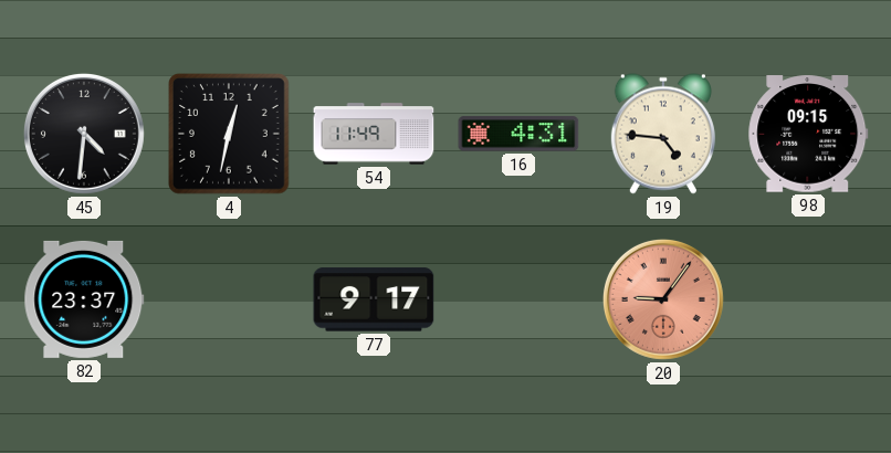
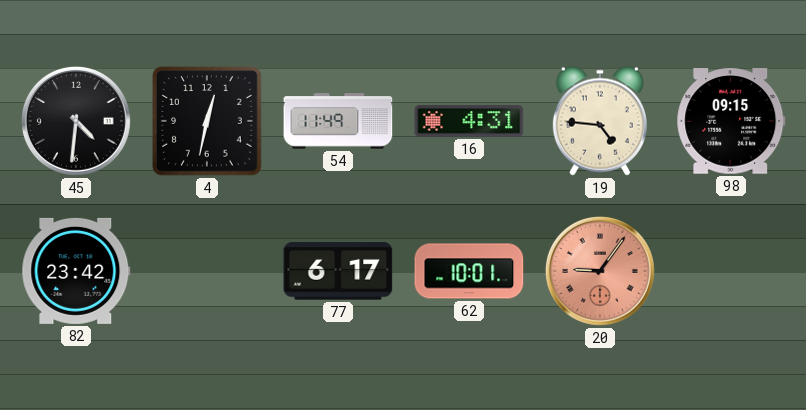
82: 23:37 -> 23:42 (76, 271)
77: 9:17 -> 6:17 (338, 271)
62: none -> 10:01 (469, 271)
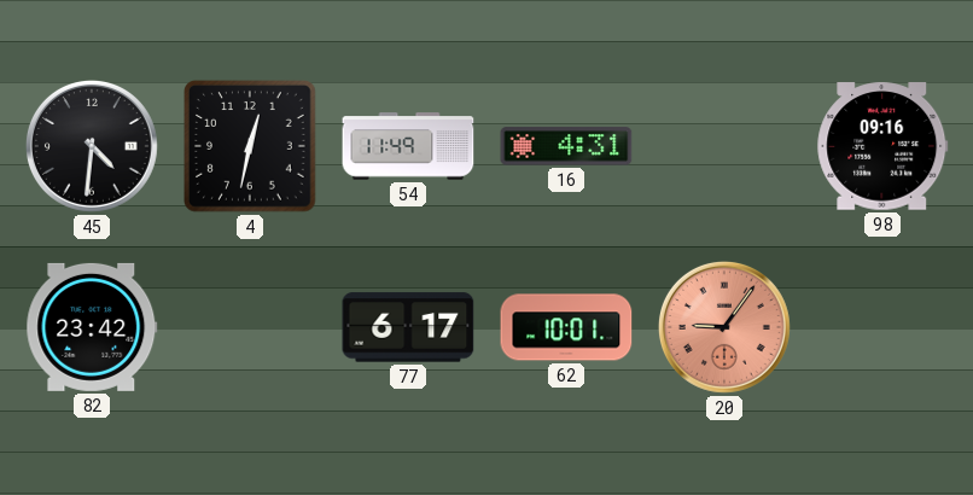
19: 4:46 -> none (600, 121)
98: 09:15 -> 09:16 (882, 146)
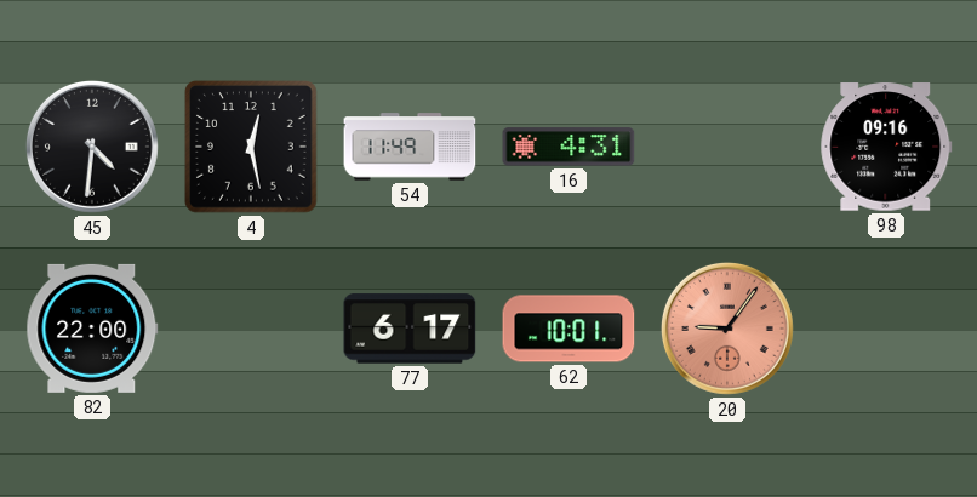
4: 12:32 -> 12:28 (252, 148)
82: 23:42 -> 22:00 (92, 329)
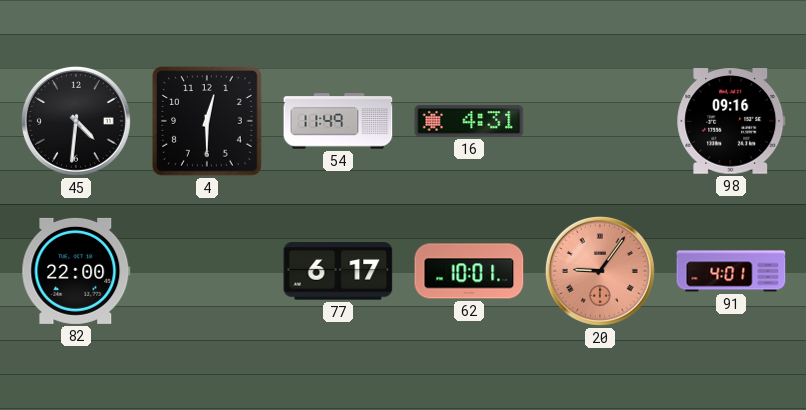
4: 12:28 -> 12:30 (208, 122)
91: none -> 4:01 (731, 271)
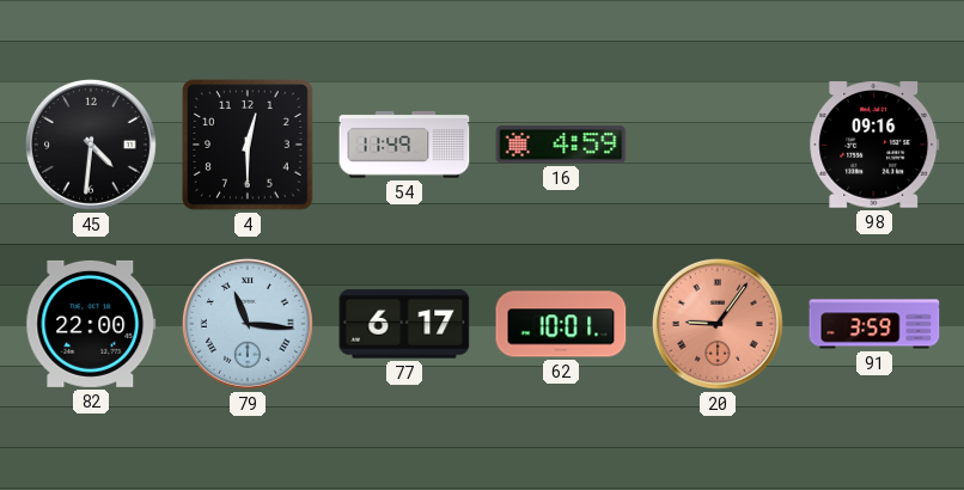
16: 4:31 -> 4:59 (561, 145)
79: none -> 11:16 (248, 324)
91: 4:01 -> 3:59 (874, 324)
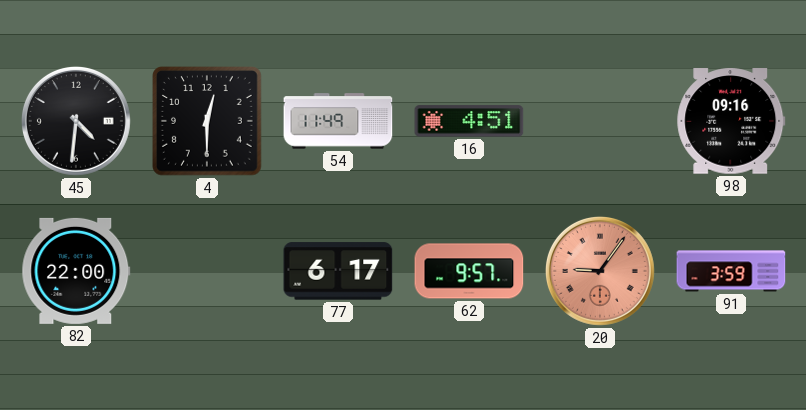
16: 4:59 -> 4:51 (469, 121)
79: 11:16 -> none (248, 324)
62: 10:01 -> 9:57 (469, 271)
